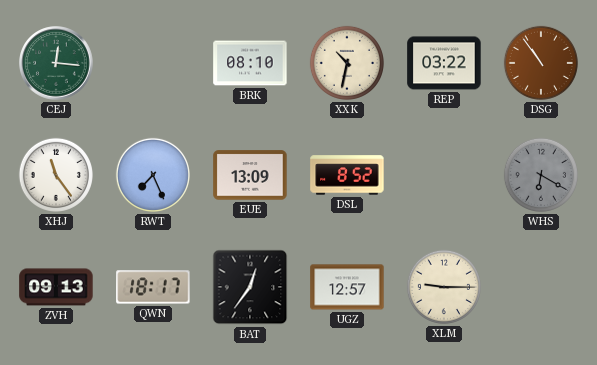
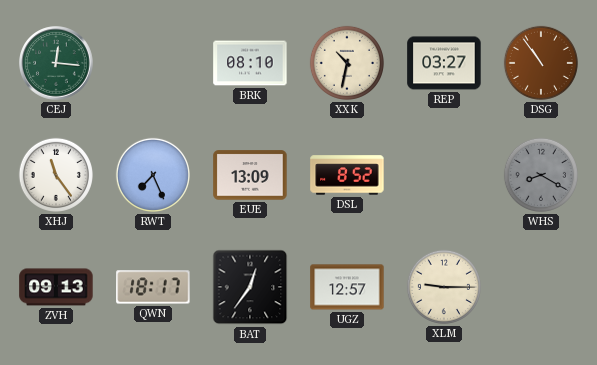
REP: 03:22 -> 03:27 (444, 63)
WHS: 6:20 -> 8:20 (541, 175)
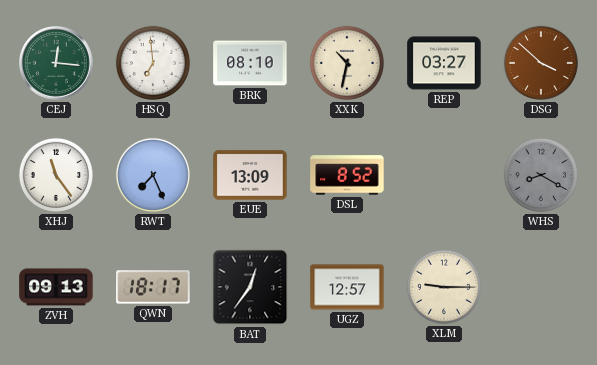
HSQ: none -> 6:59 (153, 63)
DSG: 10:54 -> 3:52 (541, 63)
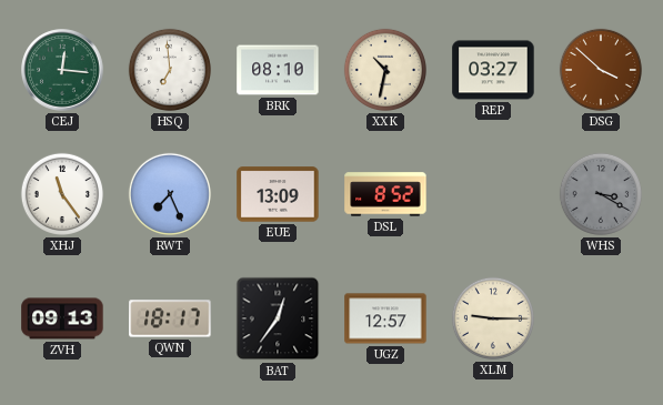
WHS: 8:20 -> 3:20 (601, 194)
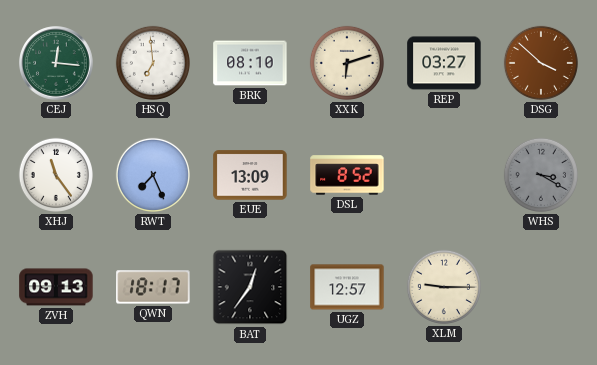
XXK: 10:32 -> 6:12 (347, 63)
